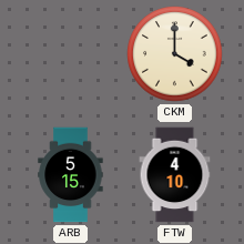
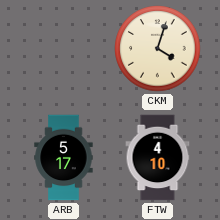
CKM: 4:00 -> 4:03 (158, 49)
ARB: 5:15 -> 5:17 (64, 158)
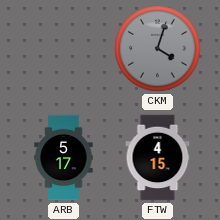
CKM dial: cream -> grey (158, 49)
FTW: 4:10 -> 4:15 (158, 158)
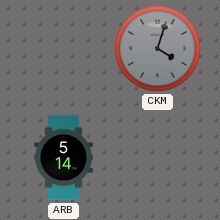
ARB: 5:17 -> 5:14 (64, 158)
FTW: 4:15 -> none (158, 158)
